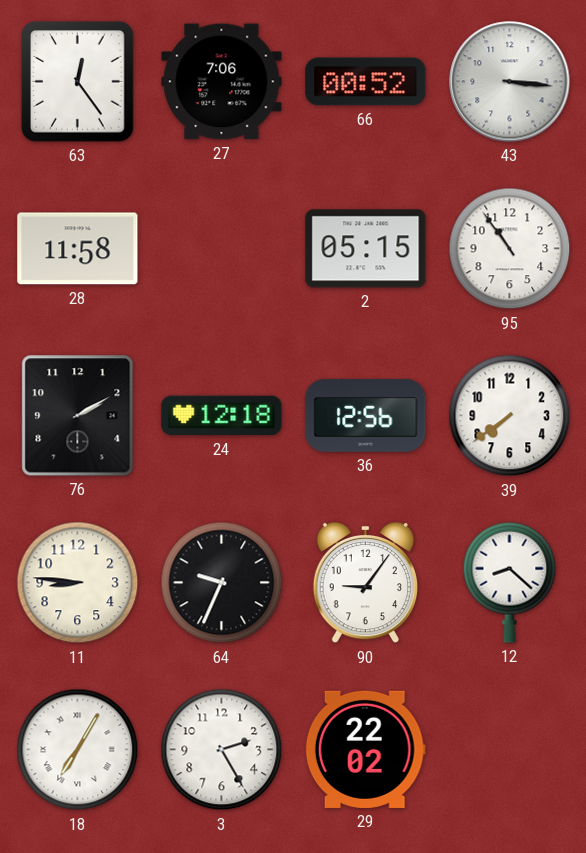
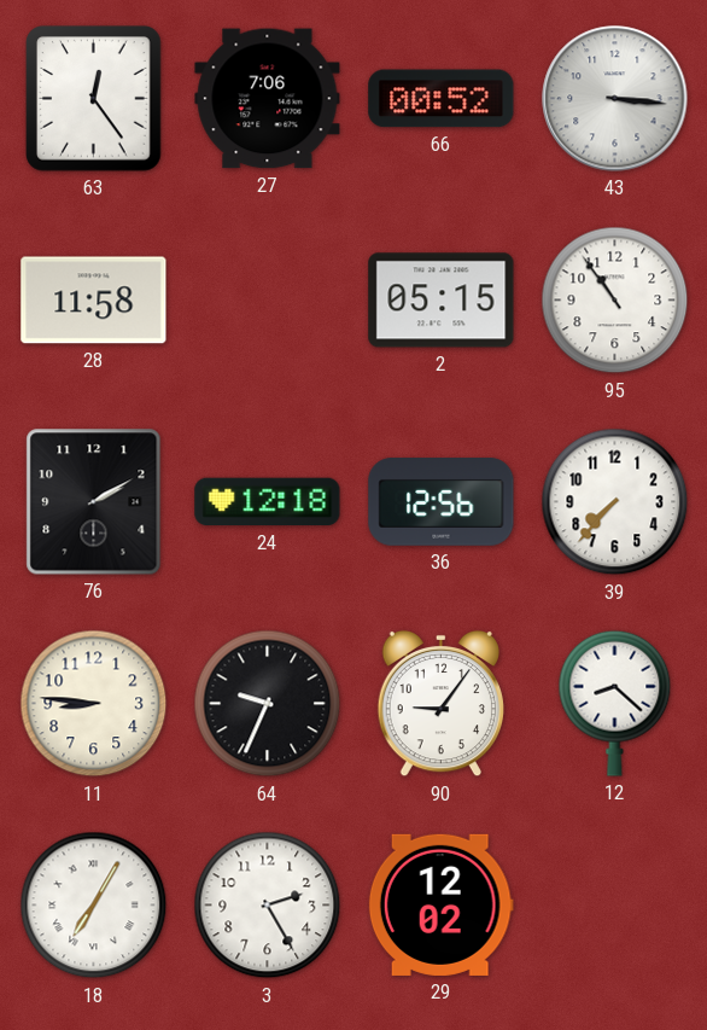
39: 7:39 -> 7:37 (615, 502)
29: 22:02 -> 12:02 (440, 904)
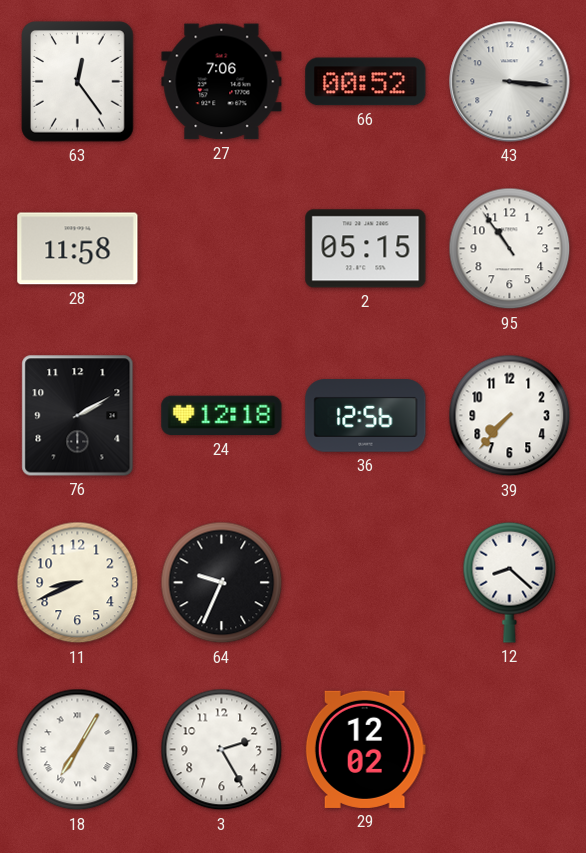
11: 8:46 -> 8:41 (78, 583)
90: 9:06 -> none (440, 704)
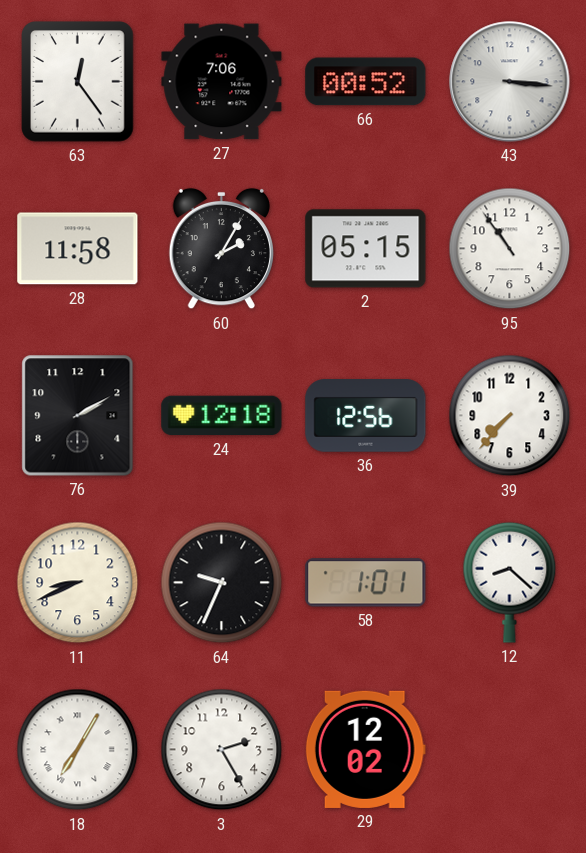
60: none -> 2:05 (221, 249)
58: none -> 1:01 (366, 583)
